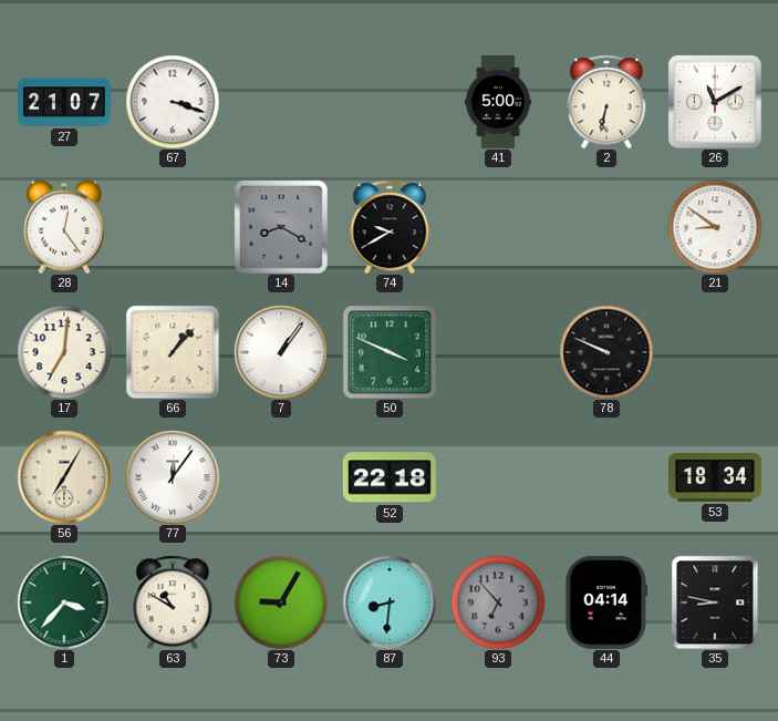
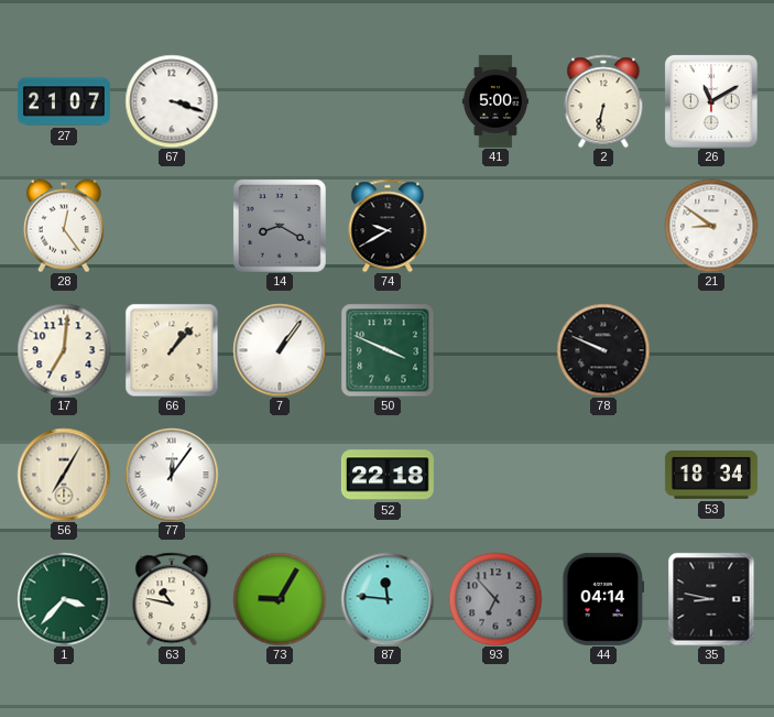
63: 10:50 -> 10:47 (172, 599)
87: 8:31 -> 11:46 (388, 599)
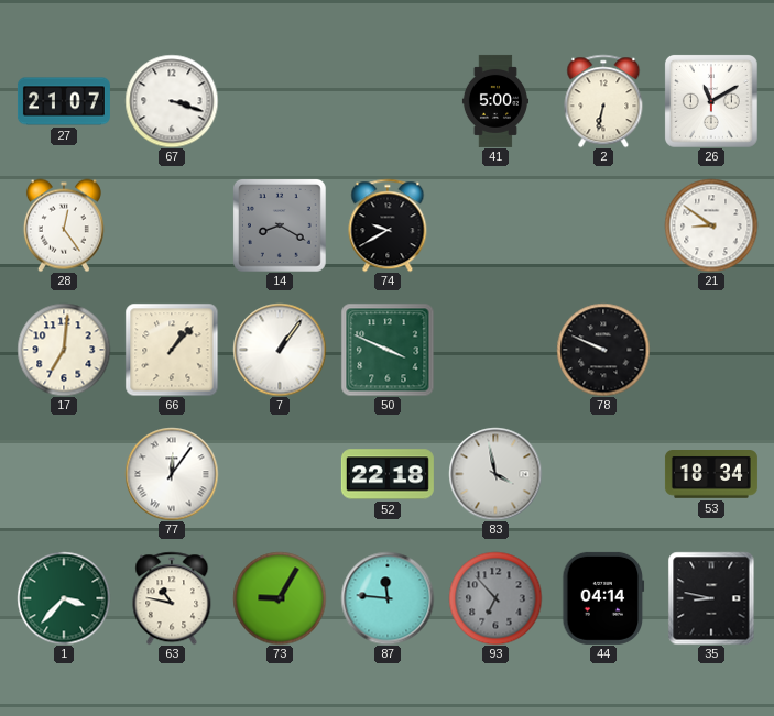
56: 7:05 -> none (64, 475)
83: none -> 3:58 (495, 474)
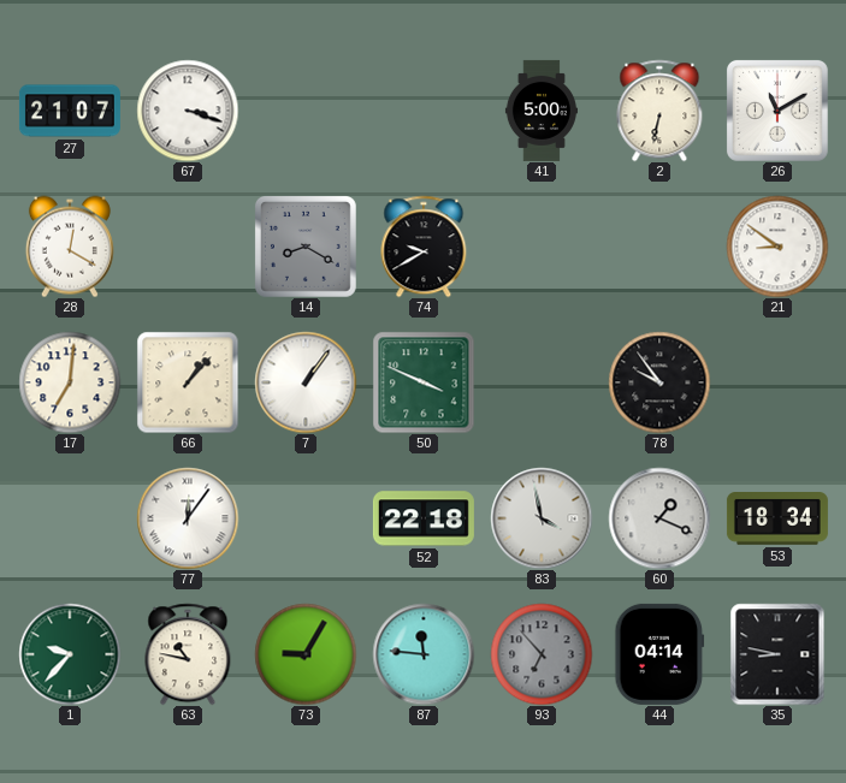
28: 12:24 -> 12:20 (70, 247)
78: 9:49 -> 9:54 (659, 382)
60: none -> 1:19 (659, 518)
1: 3:37 -> 9:37 (70, 654)
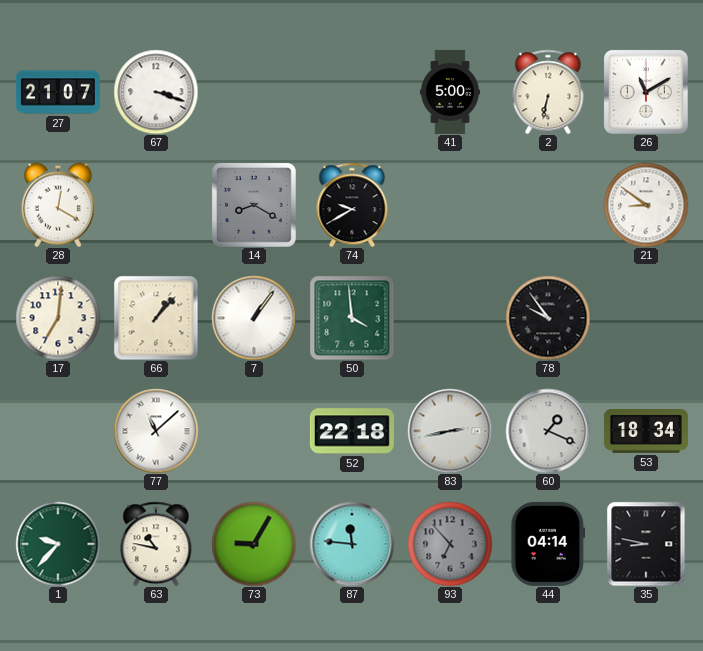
50: 3:49 -> 3:59 (352, 318)
77: 12:06 -> 11:08 (156, 431)
83: 3:58 -> 2:43 (450, 431)
